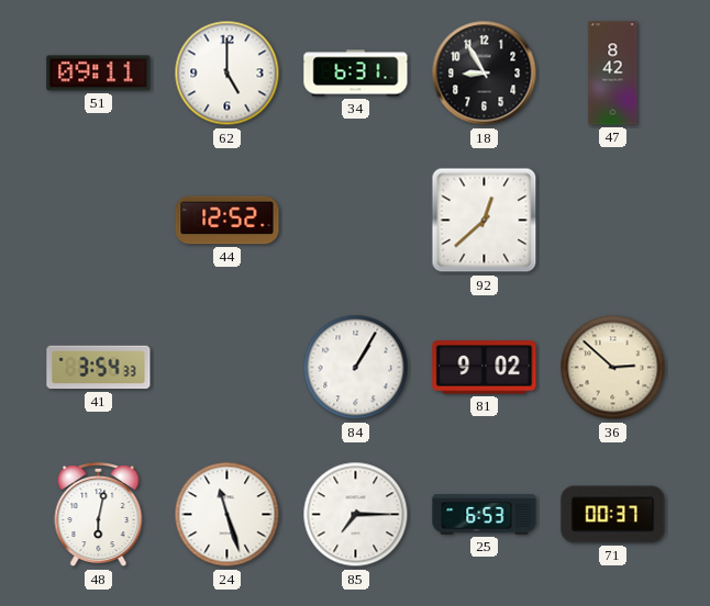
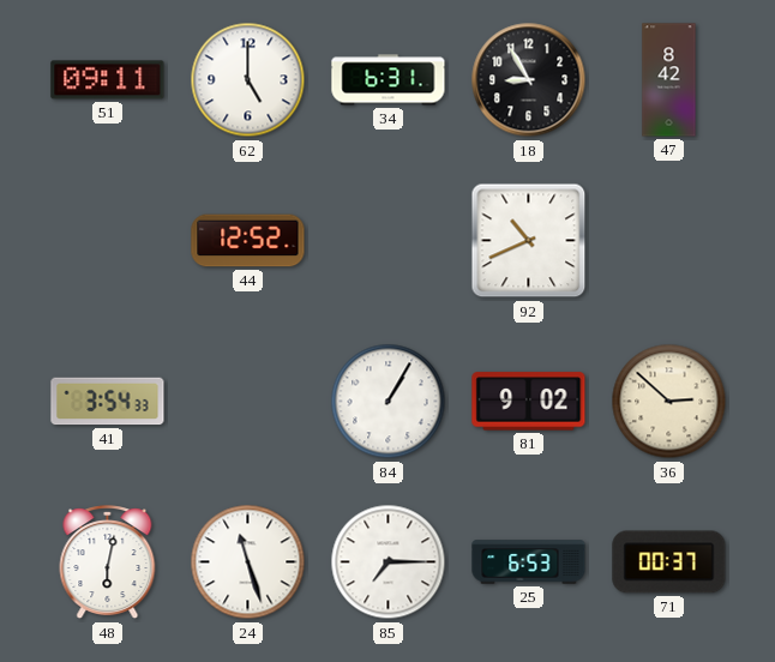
92: 12:38 -> 10:41 (529, 241)
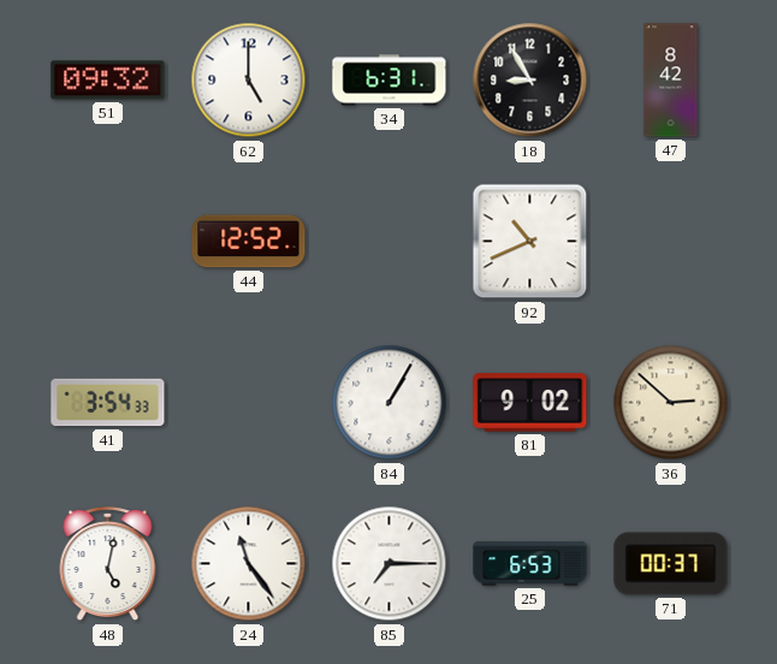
51: 09:11 -> 09:32 (108, 81)
48: 6:02 -> 5:02 (108, 564)
24: 11:27 -> 11:24 (249, 564)
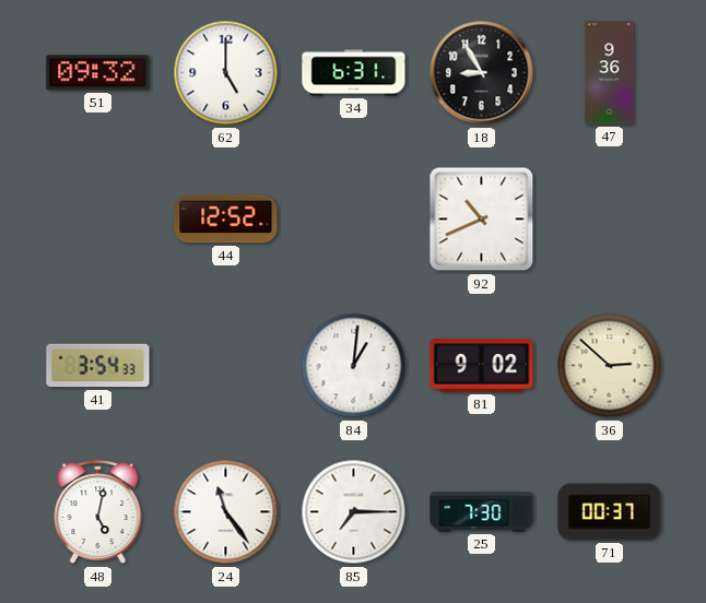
47: 8:42 -> 9:36 (610, 73)
84: 1:05 -> 1:01 (354, 366)
25: 6:53 -> 7:30 (482, 512)
